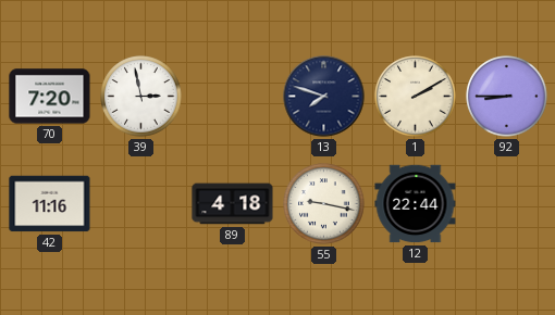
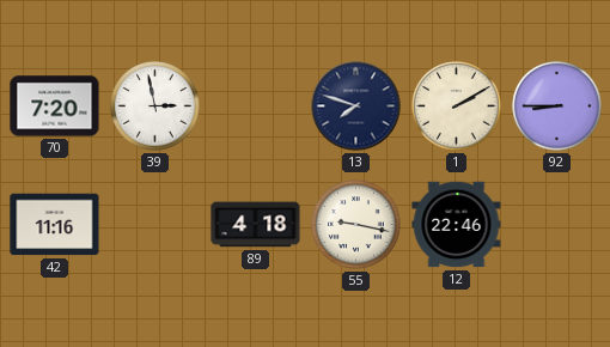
12: 22:44 -> 22:46 (457, 225)
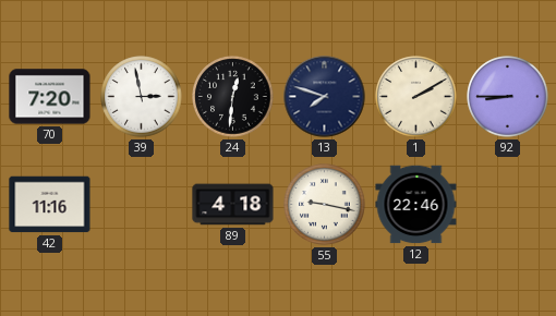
24: none -> 12:31 (233, 97)
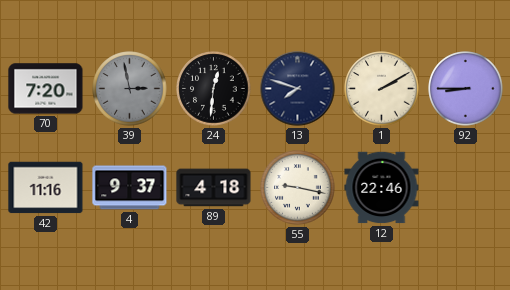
39 dial: white -> grey (130, 89)
4: none -> 9:37 (130, 188)
